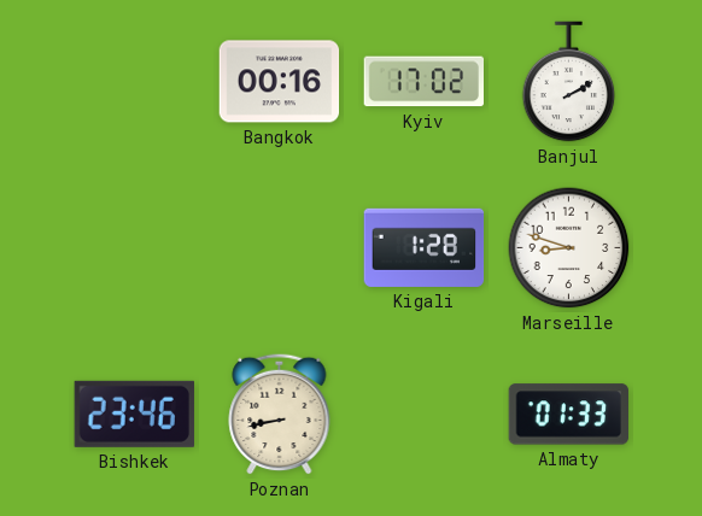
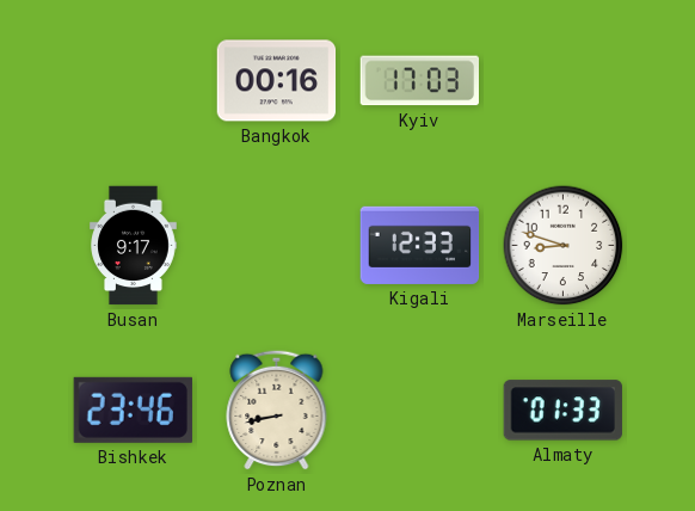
Kyiv: 17:02 -> 17:03 (419, 81)
Banjul: 2:10 -> none (569, 82)
Busan: none -> 9:17 (134, 246)
Kigali: 1:28 -> 12:33 (420, 245)
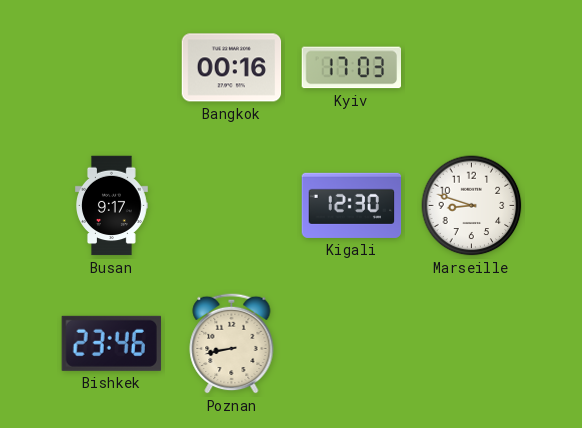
Kigali: 12:33 -> 12:30 (352, 205)
Almaty: 01:33 -> none (562, 411)
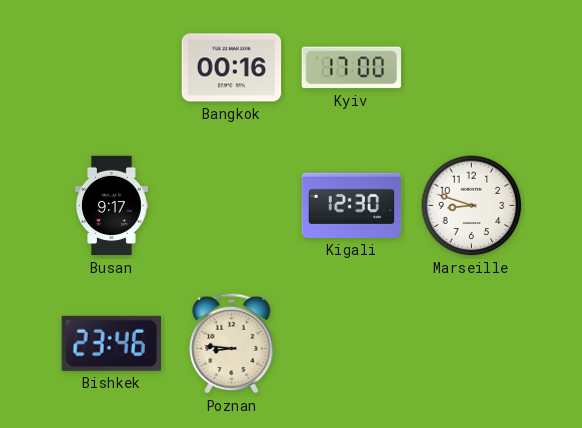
Kyiv: 17:03 -> 17:00 (351, 68)
Poznan: 8:43 -> 8:46 (232, 343)
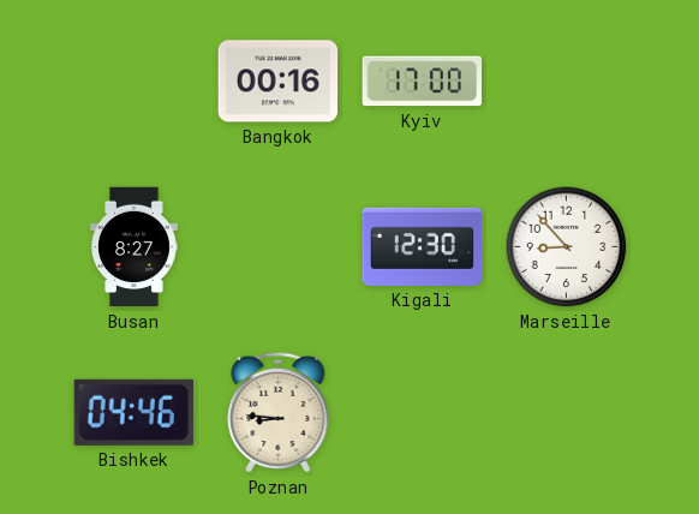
Busan: 9:17 -> 8:27 (135, 247)
Marseille: 8:48 -> 8:53 (567, 247)
Bishkek: 23:46 -> 04:46 (133, 412)
